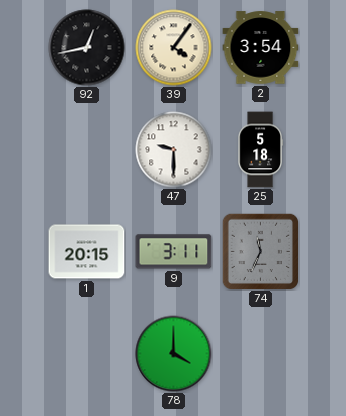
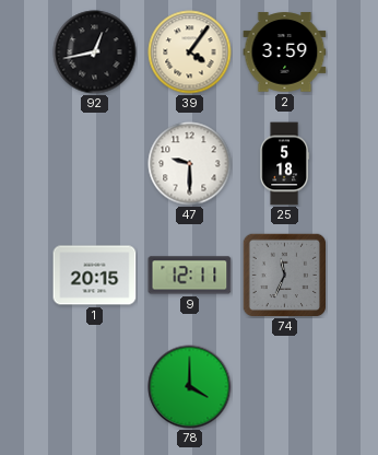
2: 3:54 -> 3:59 (285, 52)
9: 3:11 -> 12:11 (190, 276)
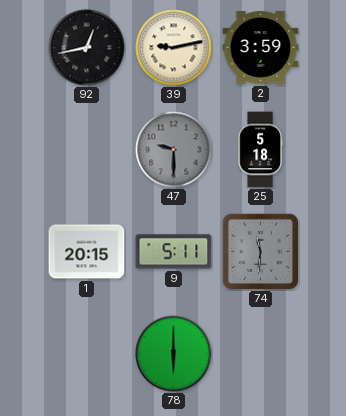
39: 4:06 -> 9:13 (174, 48)
47 dial: white -> grey (174, 150)
9: 12:11 -> 5:11 (174, 252)
74: 11:34 -> 11:31 (260, 251)
78: 4:00 -> 6:00 (174, 354)
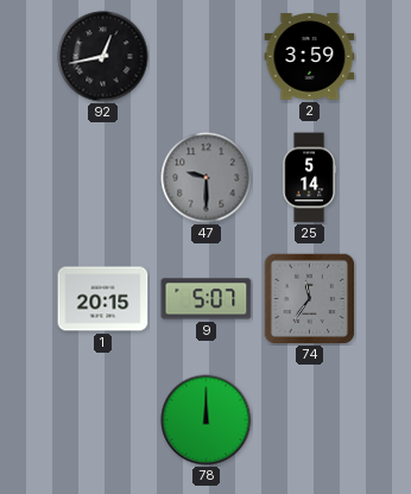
39: 9:13 -> none (174, 48)
25: 5:18 -> 5:14 (309, 178)
9: 5:11 -> 5:07 (207, 299)
74: 11:31 -> 11:36 (309, 298)
78: 6:00 -> 12:00 (207, 420)
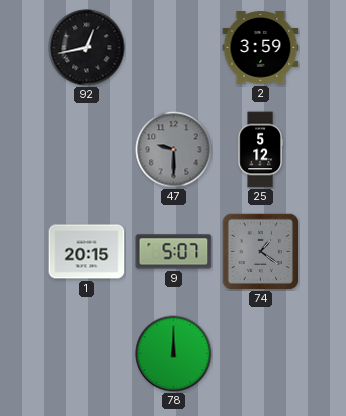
25: 5:14 -> 5:12 (260, 150)
74: 11:36 -> 1:21 (260, 251)
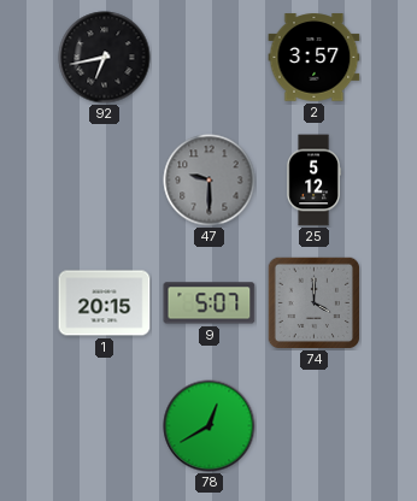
92: 12:43 -> 6:43 (105, 58)
2: 3:59 -> 3:57 (315, 58)
74: 1:21 -> 4:00 (313, 302)
78: 12:00 -> 12:40 (210, 426)
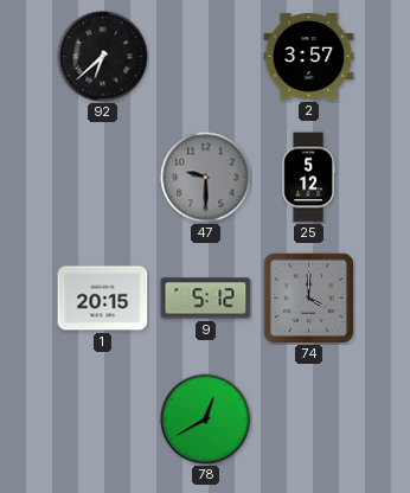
92: 6:43 -> 6:38 (103, 57)
9: 5:07 -> 5:12 (206, 299)
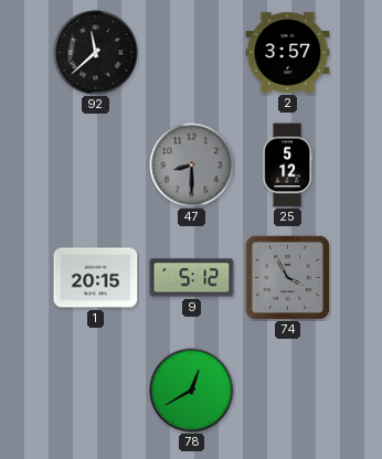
92: 6:38 -> 11:38 (96, 53)
47: 9:30 -> 8:30 (192, 166)
74: 4:00 -> 3:55 (287, 277)
